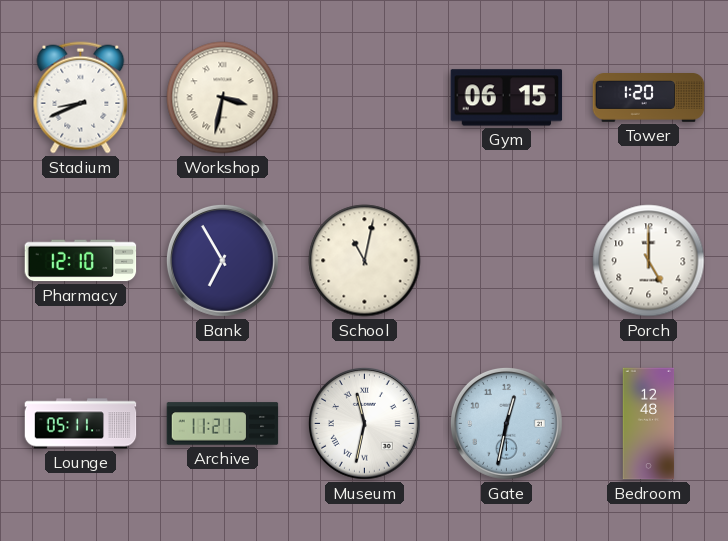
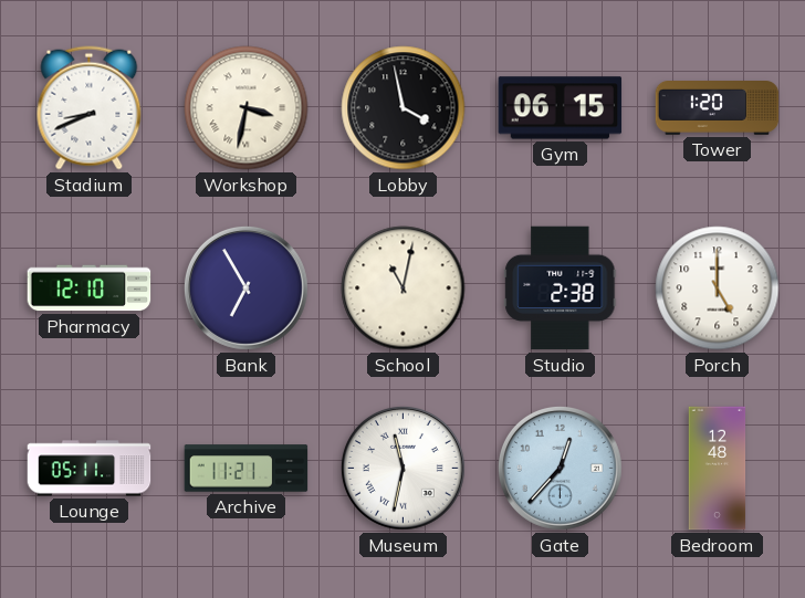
Lobby: none -> 3:58 (404, 108)
Studio: none -> 2:38 (561, 288)
Gate: 12:32 -> 12:37 (560, 468)
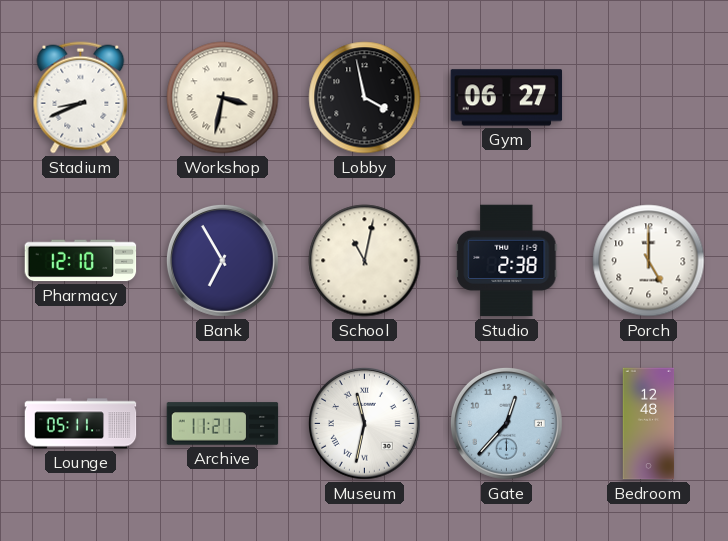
Gym: 06:15 -> 06:27 (507, 98)
Tower: 1:20 -> none (718, 108)
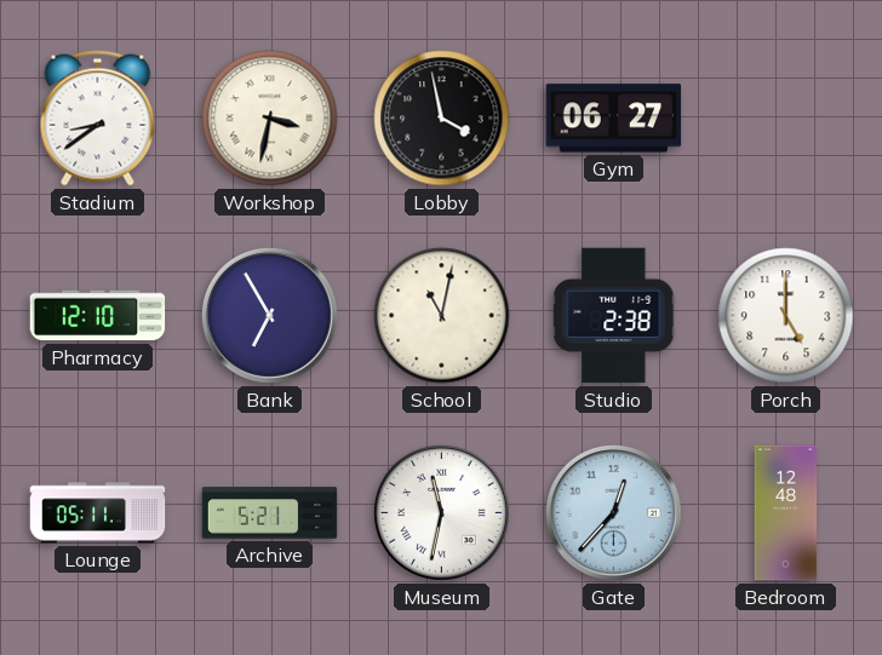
Stadium: 8:41 -> 8:39 (98, 119)
Archive: 11:21 -> 5:21 (270, 513)
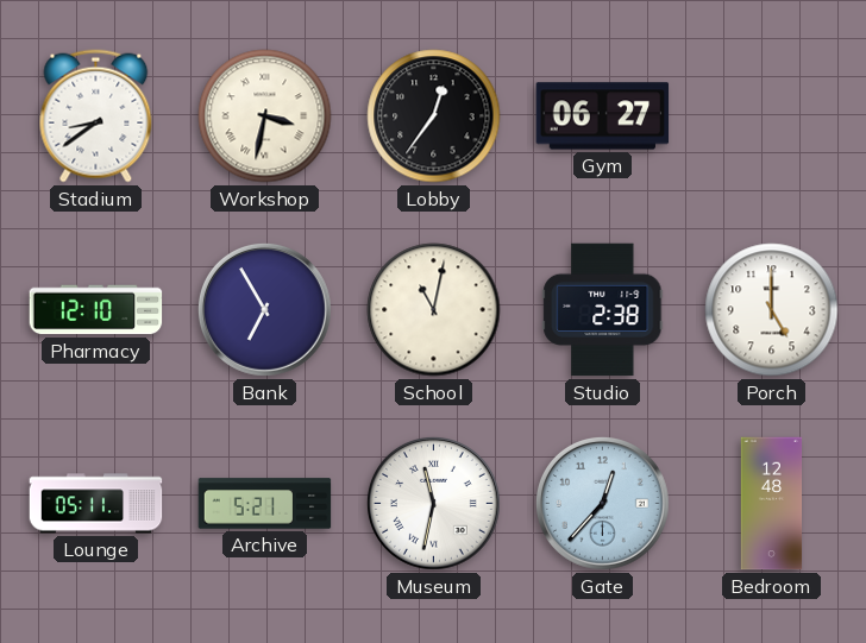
Lobby: 3:58 -> 12:36 (434, 116)
